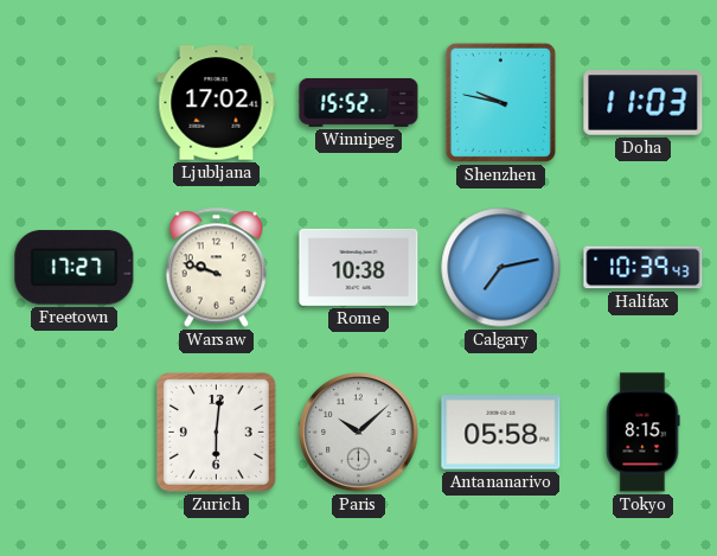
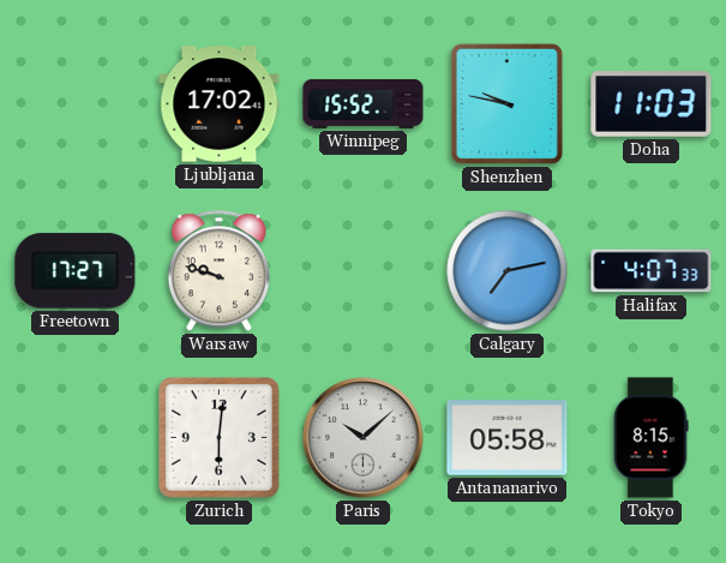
Rome: 10:38 -> none (359, 267)
Halifax: 10:39 -> 4:07 (652, 271)
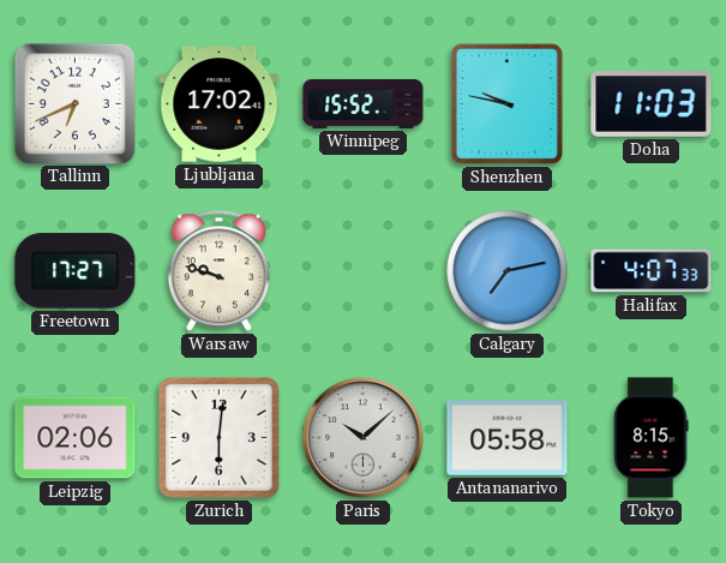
Tallinn: none -> 6:41 (74, 103)
Leipzig: none -> 02:06 (76, 438)
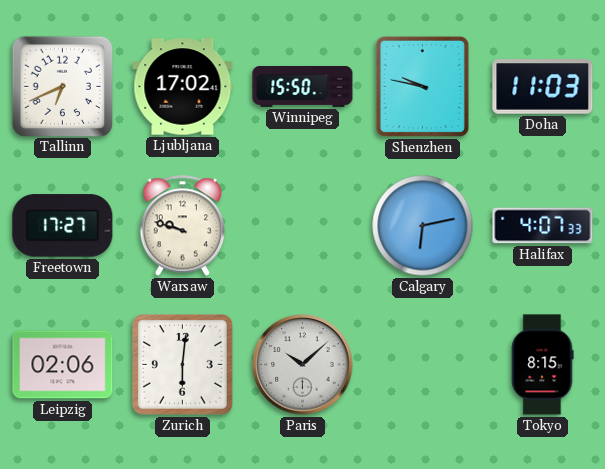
Winnipeg: 15:52 -> 15:50 (303, 86)
Calgary: 7:13 -> 6:13 (423, 226)
Antananarivo: 05:58 -> none (508, 438)
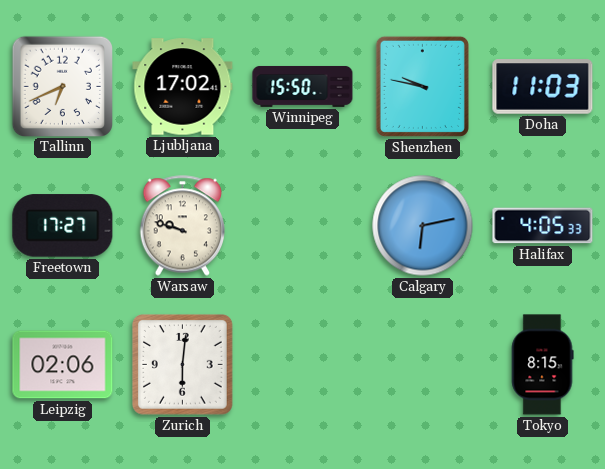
Halifax: 4:07 -> 4:05 (543, 226)
Paris: 10:08 -> none (303, 365)
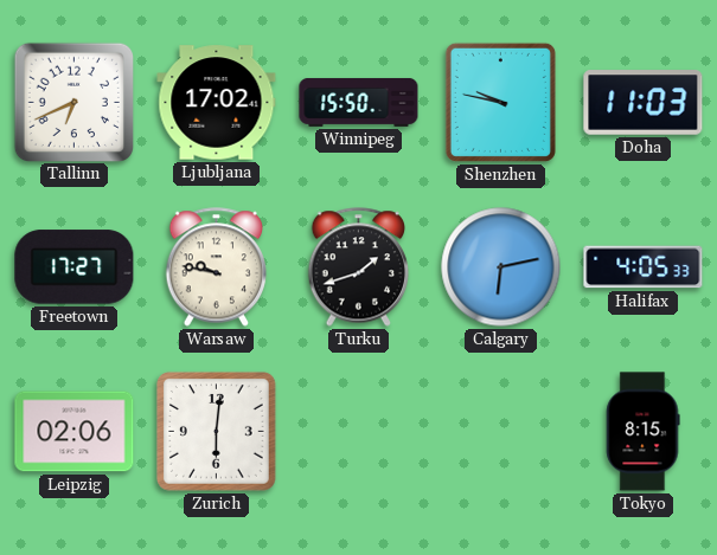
Warsaw: 9:48 -> 9:47 (217, 267)
Turku: none -> 1:42 (359, 267)
